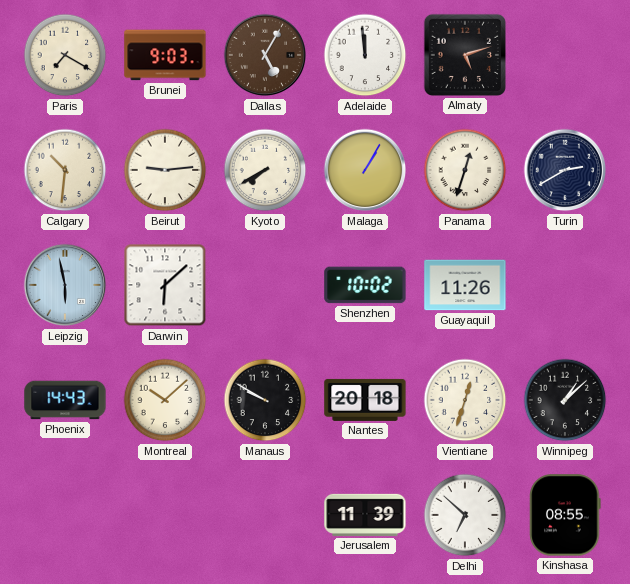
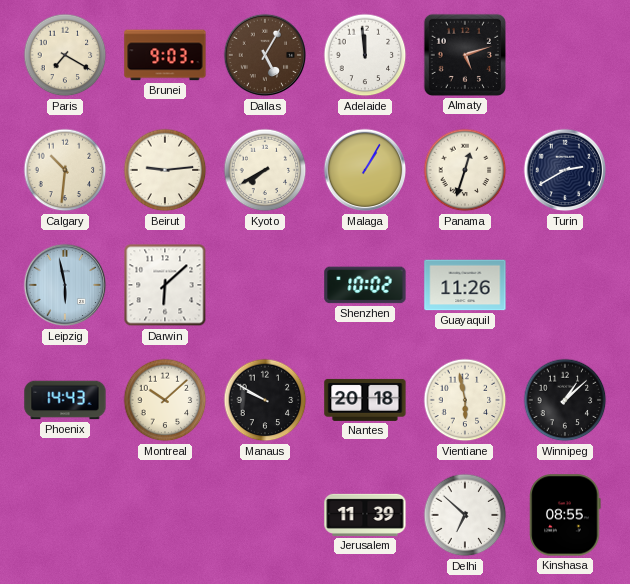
Vientiane: 12:33 -> 5:58 (465, 400)
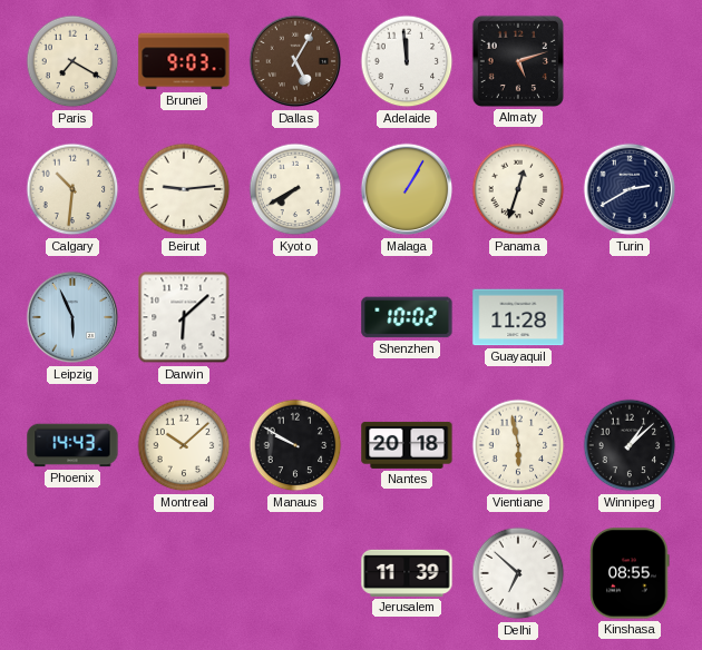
Leipzig: 5:58 -> 5:56 (72, 317)
Guayaquil: 11:26 -> 11:28 (518, 317)
